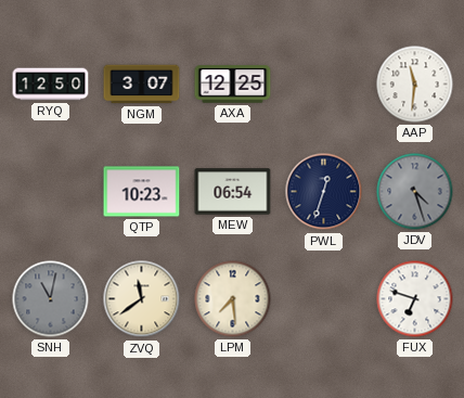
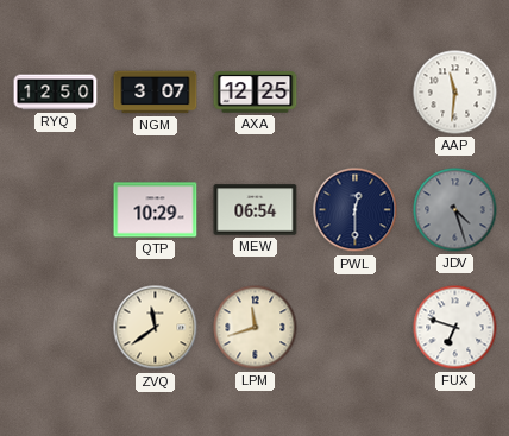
QTP: 10:23 -> 10:29 (156, 210)
PWL: 12:33 -> 12:30 (356, 210)
SNH: 11:02 -> none (51, 299)
LPM: 7:29 -> 11:42 (256, 328)
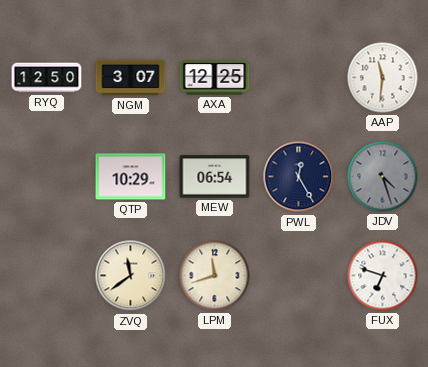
PWL: 12:30 -> 12:25 (299, 177)
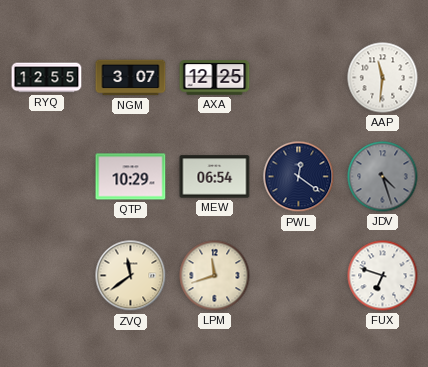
RYQ: 12:50 -> 12:55 (47, 78)
PWL: 12:25 -> 12:21 (299, 177)
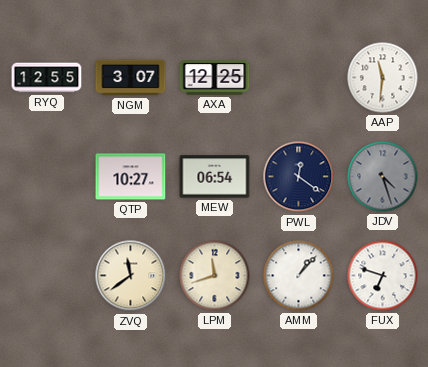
QTP: 10:29 -> 10:27 (131, 177)
AMM: none -> 1:07 (299, 276)
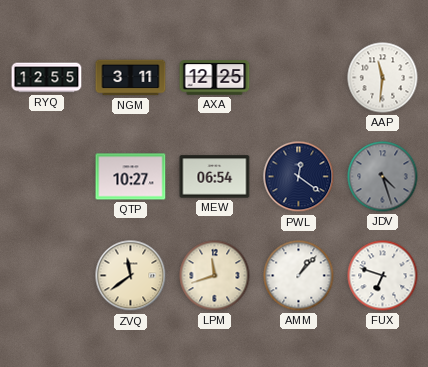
NGM: 3:07 -> 3:11 (131, 78)
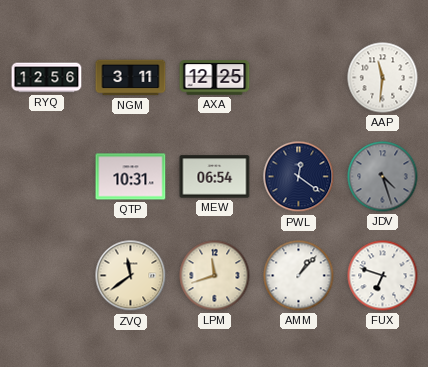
RYQ: 12:55 -> 12:56 (47, 78)
QTP: 10:27 -> 10:31 (131, 177)
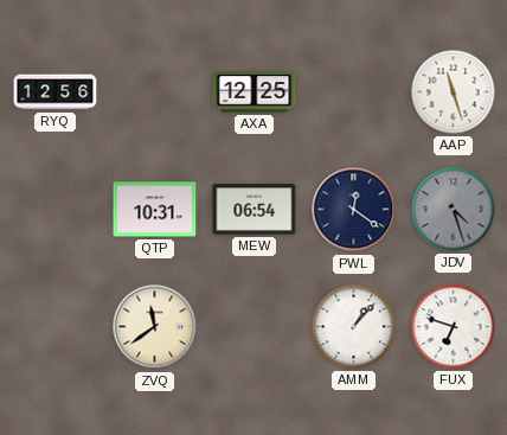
NGM: 3:11 -> none (131, 78)
AAP: 11:31 -> 11:27 (454, 92)
LPM: 11:42 -> none (215, 276)
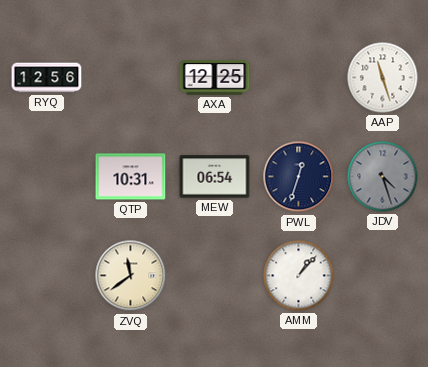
PWL: 12:21 -> 12:33 (299, 177)
FUX: 6:48 -> none (454, 327)
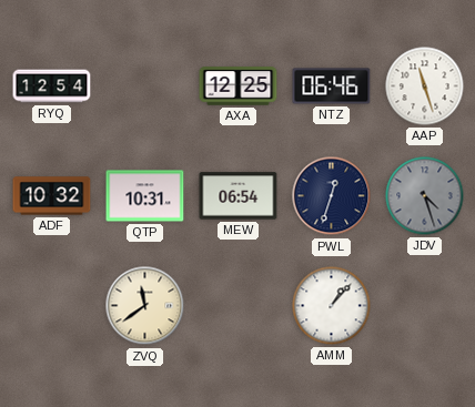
RYQ: 12:56 -> 12:54 (52, 87)
NTZ: none -> 06:46 (332, 87)
ADF: none -> 10:32 (52, 196)
